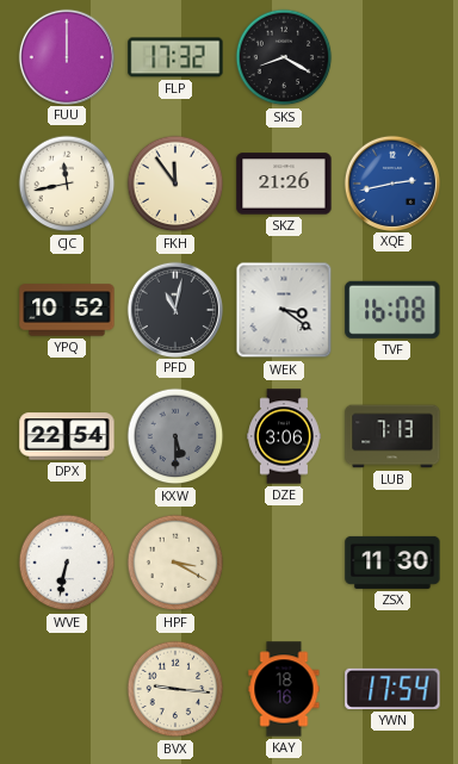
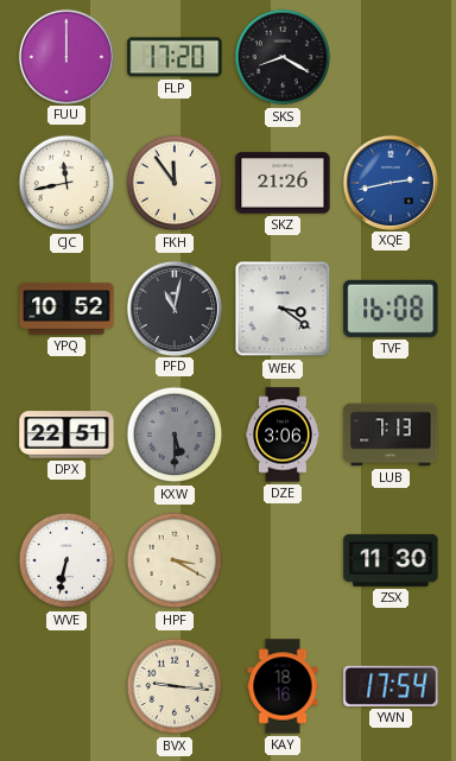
FLP: 17:32 -> 17:20 (175, 57)
DPX: 22:54 -> 22:51 (66, 435)
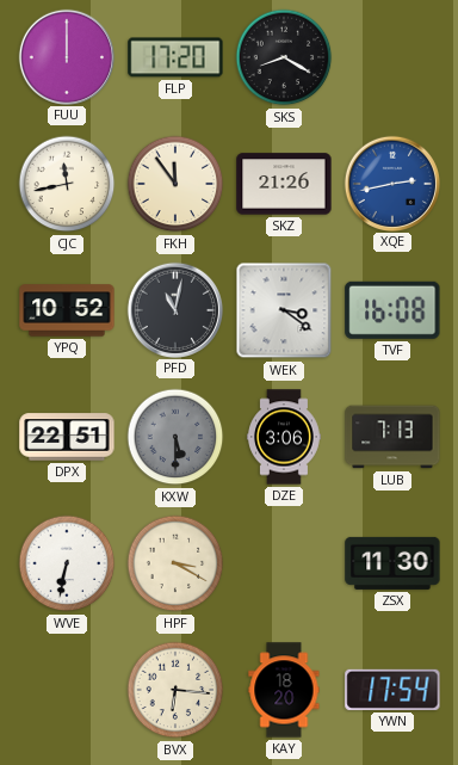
BVX: 9:16 -> 6:16 (175, 690)
KAY: 18:16 -> 18:20 (284, 690)
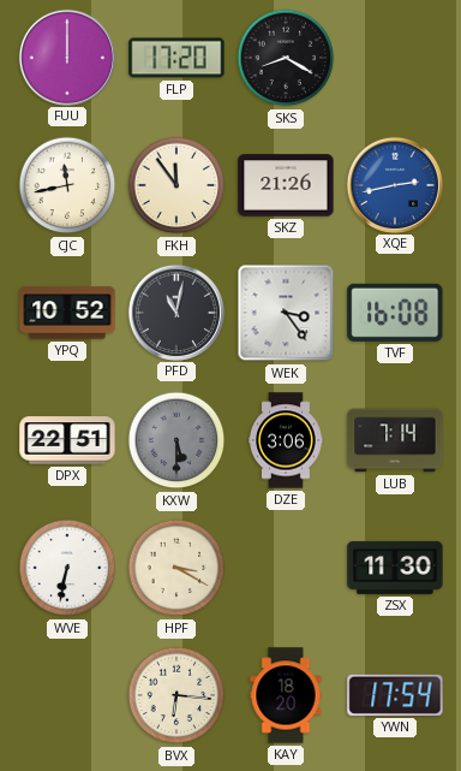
WEK: 3:21 -> 3:24 (286, 313)
LUB: 7:13 -> 7:14 (395, 440)
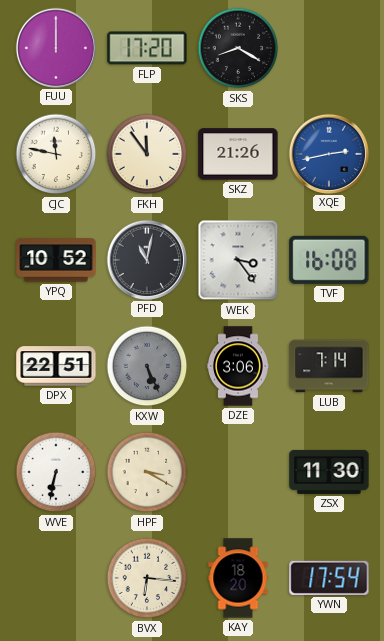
CJC: 11:43 -> 11:47 (56, 154)
KXW: 5:30 -> 5:26 (147, 366)
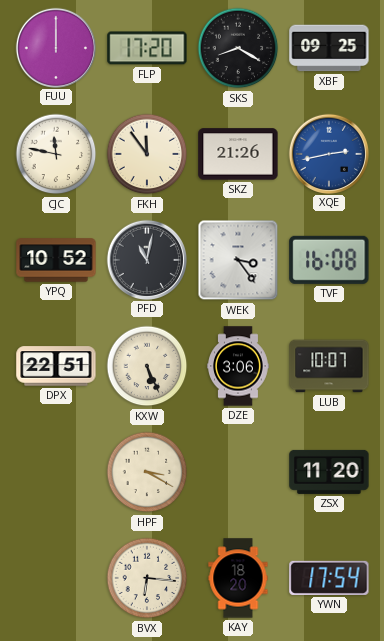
XBF: none -> 09:25 (329, 48)
KXW dial: grey -> cream (147, 366)
LUB: 7:14 -> 10:07 (329, 366)
WVE: 6:32 -> none (56, 472)
ZSX: 11:30 -> 11:20 (329, 472)
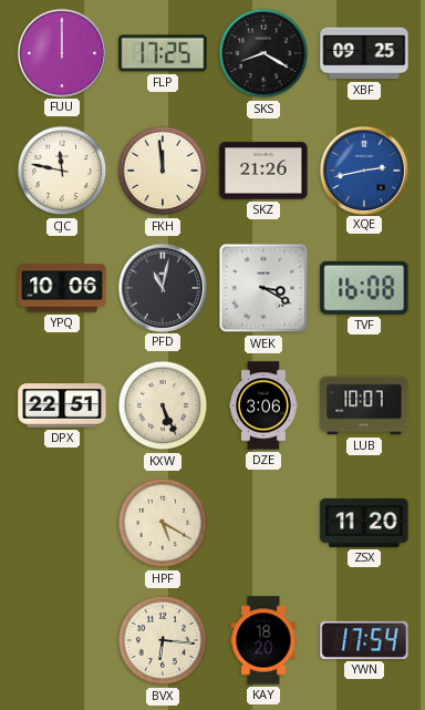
FLP: 17:20 -> 17:25 (163, 53)
FKH: 11:54 -> 11:59 (163, 171)
YPQ: 10:52 -> 10:06 (62, 288)
WEK: 3:24 -> 3:20 (263, 288)
HPF: 3:20 -> 5:20 (163, 523)
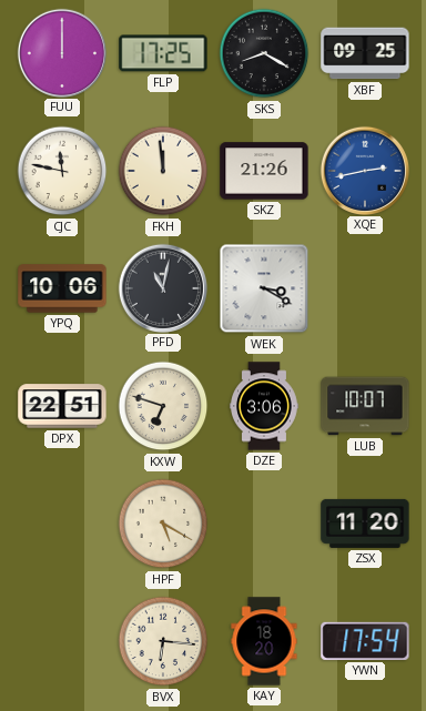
TVF: 16:08 -> none (364, 288)
KXW: 5:26 -> 6:48 (163, 406)
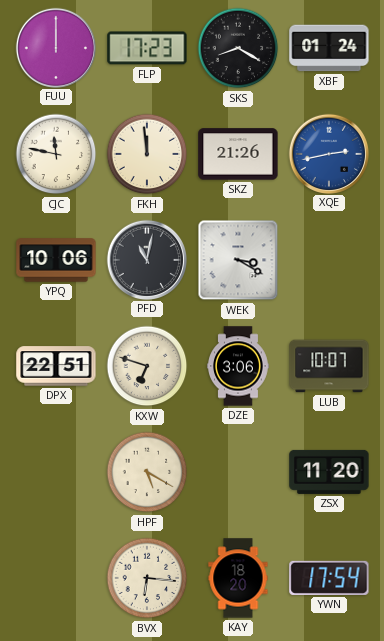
FLP: 17:25 -> 17:23 (147, 48)
XBF: 09:25 -> 01:24 (329, 48)
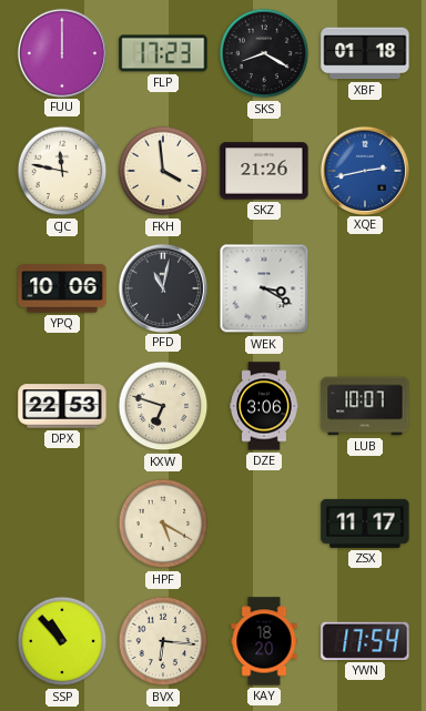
XBF: 01:24 -> 01:18 (365, 53)
FKH: 11:59 -> 3:59 (163, 171)
DPX: 22:51 -> 22:53 (62, 406)
ZSX: 11:20 -> 11:17 (365, 524)
SSP: none -> 10:53 (62, 641)
